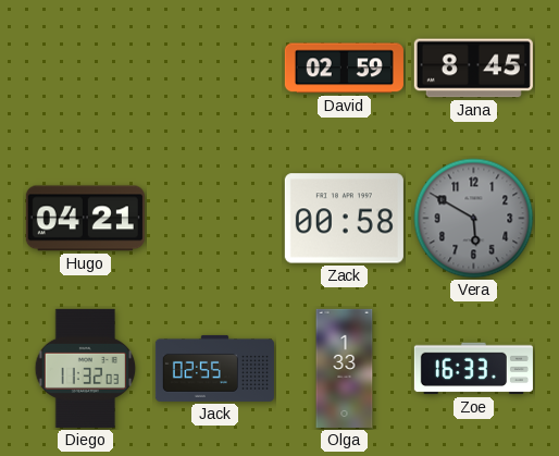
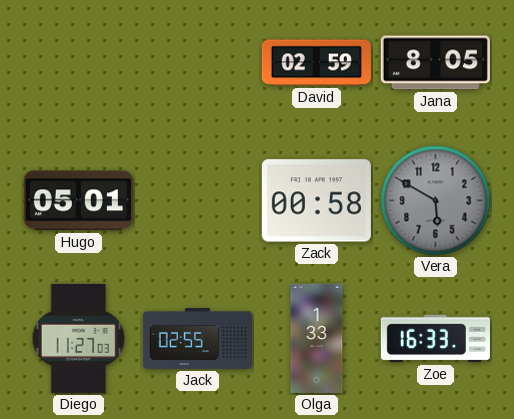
Jana: 8:45 -> 8:05 (435, 63)
Hugo: 04:21 -> 05:01 (78, 201)
Diego: 11:32 -> 11:27 (79, 338)
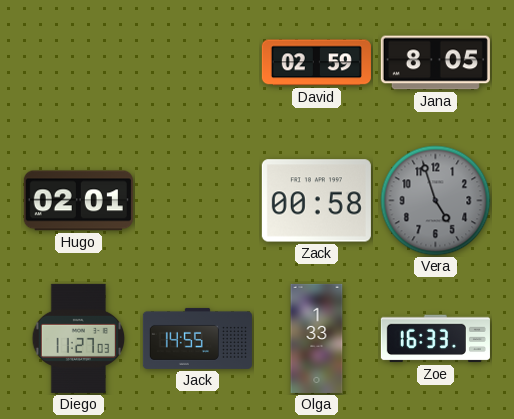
Hugo: 05:01 -> 02:01 (78, 201)
Vera: 5:50 -> 4:57 (436, 201)
Jack: 02:55 -> 14:55 (197, 338)
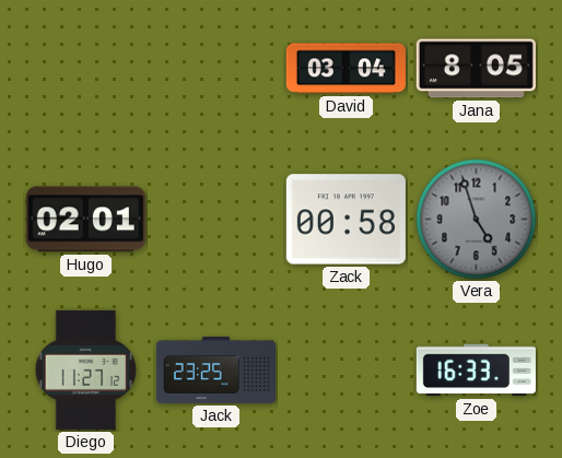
David: 02:59 -> 03:04 (346, 69)
Diego: 11:27:03 -> 11:27:12 (86, 369)
Jack: 14:55 -> 23:25 (215, 369)
Olga: 1:33 -> none (317, 338)
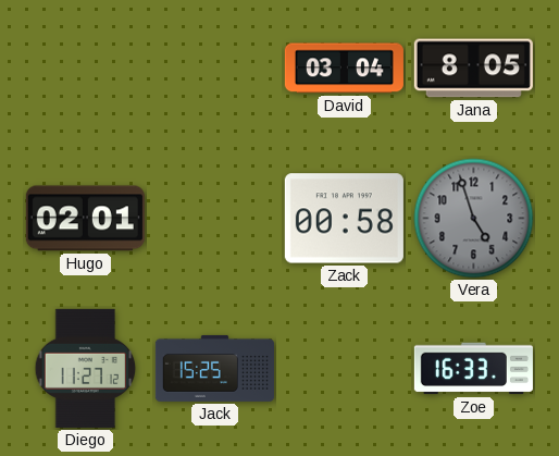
Jack: 23:25 -> 15:25 (214, 368)
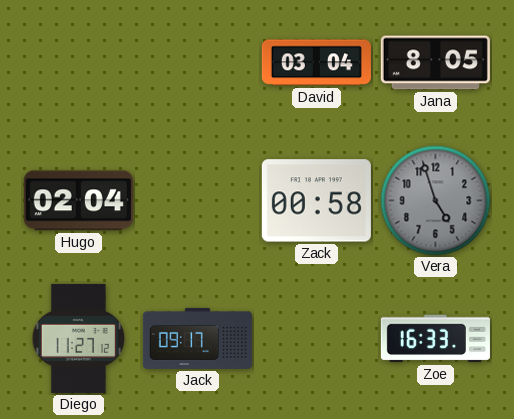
Hugo: 02:01 -> 02:04 (78, 201)
Jack: 15:25 -> 09:17 (197, 338)
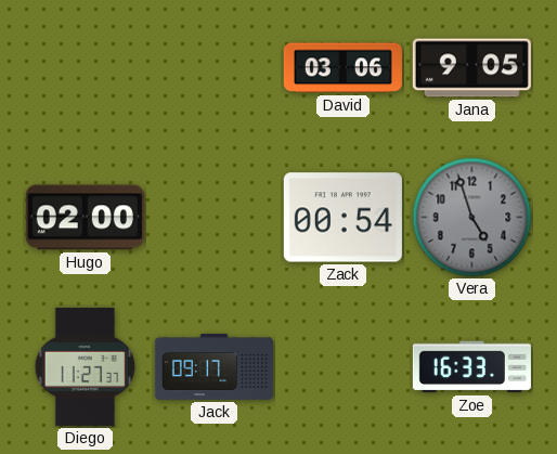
David: 03:04 -> 03:06 (342, 68)
Jana: 8:05 -> 9:05 (471, 68)
Hugo: 02:04 -> 02:00 (85, 218)
Zack: 00:58 -> 00:54 (342, 218)
Diego: 11:27:12 -> 11:27:37 (86, 366)
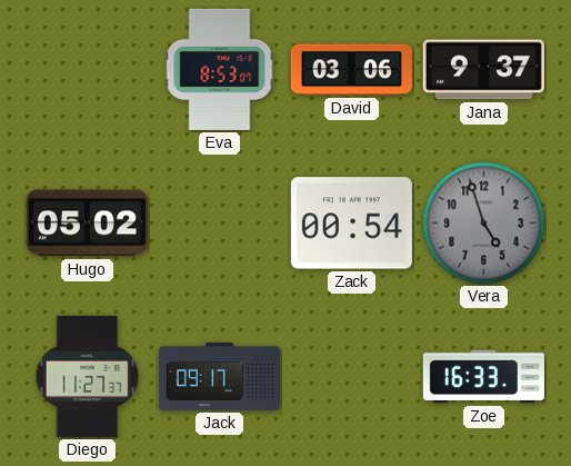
Eva: none -> 8:53 (220, 69)
Jana: 9:05 -> 9:37 (483, 70)
Hugo: 02:00 -> 05:02 (87, 224)
